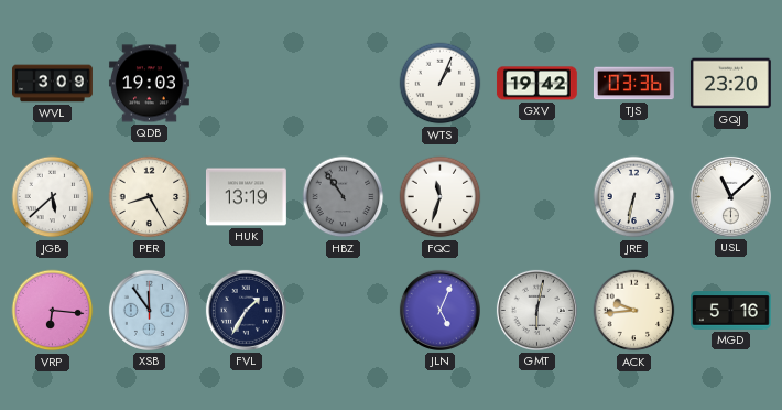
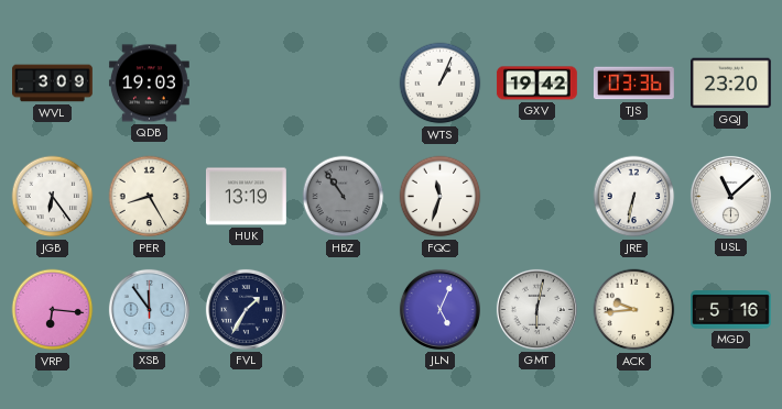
JGB: 5:38 -> 6:24 (53, 197)
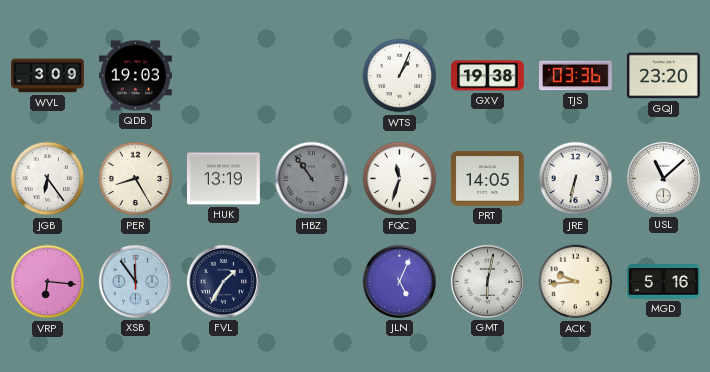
GXV: 19:42 -> 19:38 (488, 76)
PRT: none -> 14:05 (487, 179)
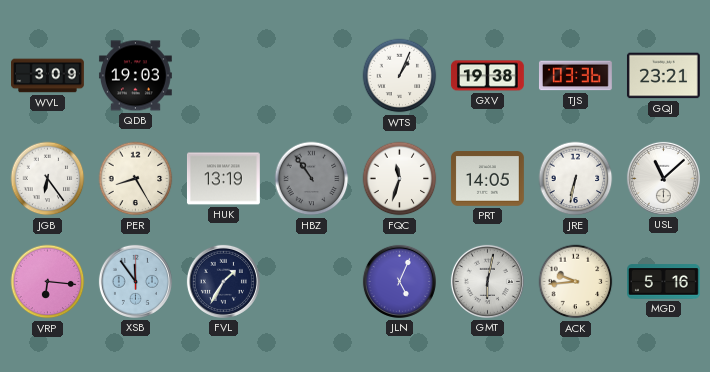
GQJ: 23:20 -> 23:21 (664, 76)
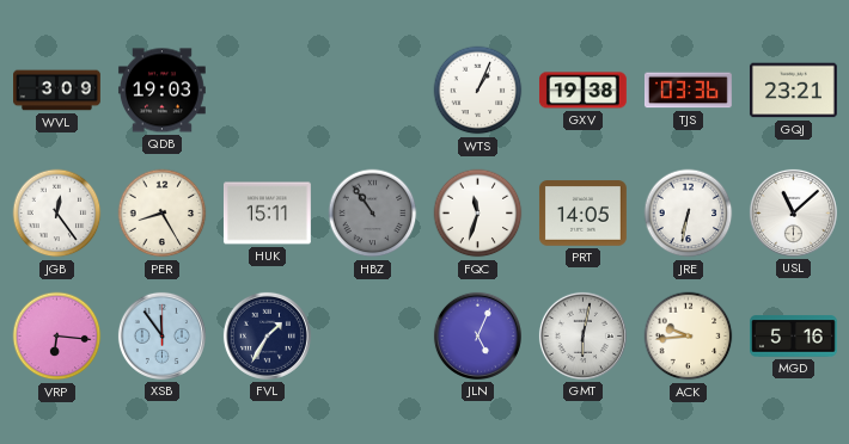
JGB: 6:24 -> 12:24 (57, 214)
HUK: 13:19 -> 15:11 (267, 214)
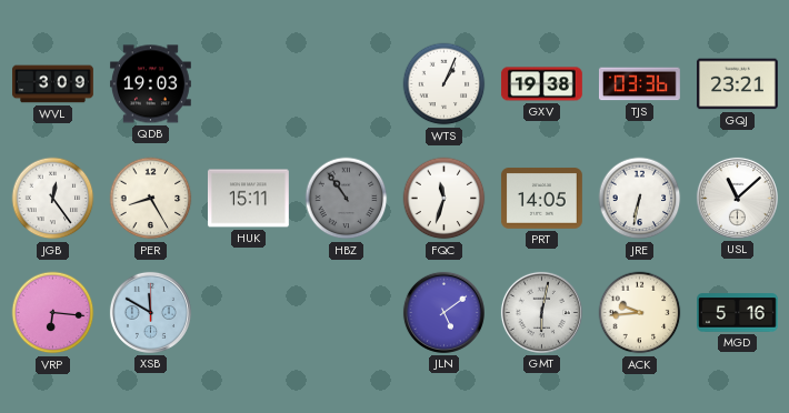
XSB: 11:54 -> 11:50 (150, 312)
FVL: 1:35 -> none (267, 335)
JLN: 5:04 -> 5:09 (443, 312)
